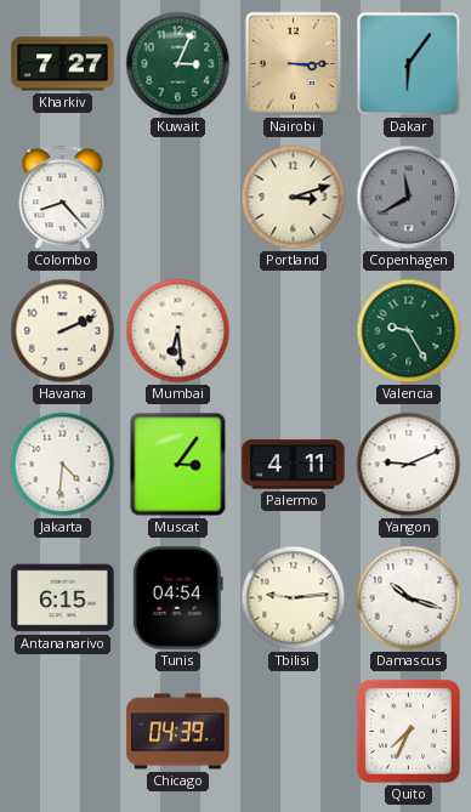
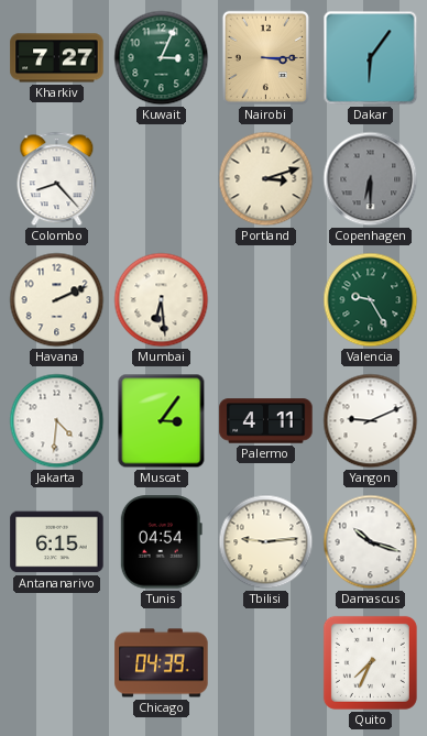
Copenhagen: 11:40 -> 6:30 (371, 179)
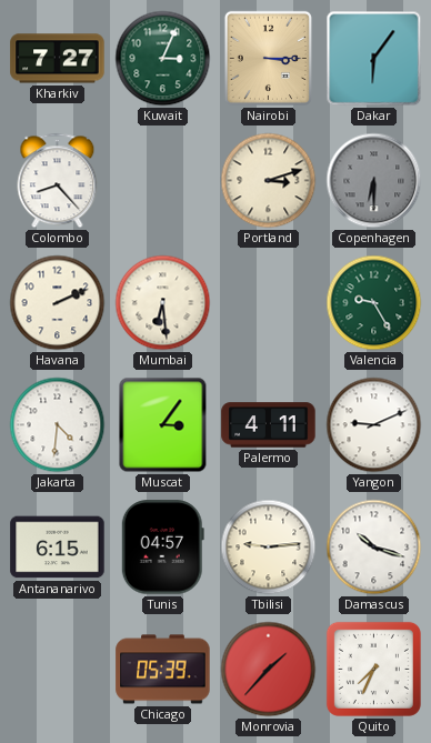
Tunis: 04:54 -> 04:57 (162, 548)
Chicago: 04:39 -> 05:39 (163, 670)
Monrovia: none -> 1:37 (269, 670)
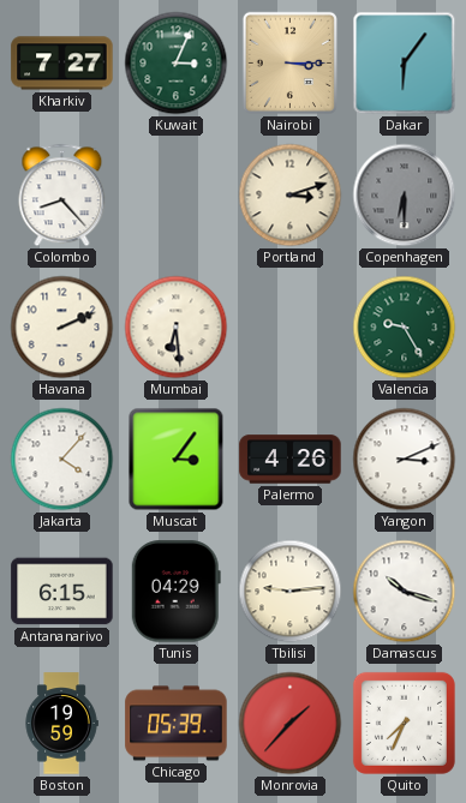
Jakarta: 4:31 -> 4:07 (62, 460)
Palermo: 4:11 -> 4:26 (291, 460)
Yangon: 9:11 -> 3:11 (405, 460)
Tunis: 04:57 -> 04:29 (175, 592)
Boston: none -> 19:59 (61, 724)
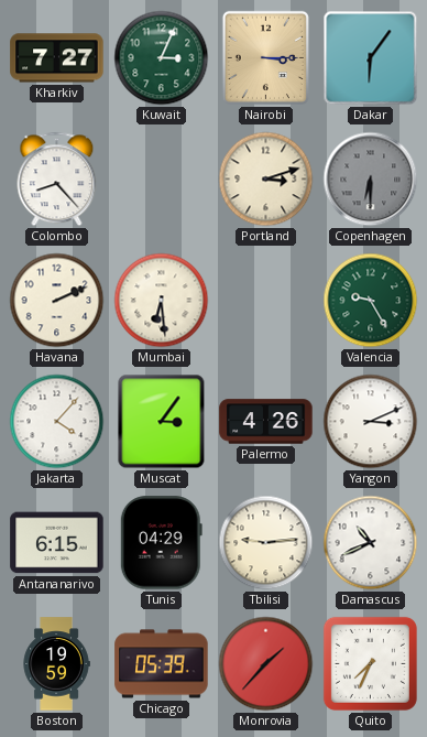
Damascus: 10:18 -> 10:41 (371, 543)
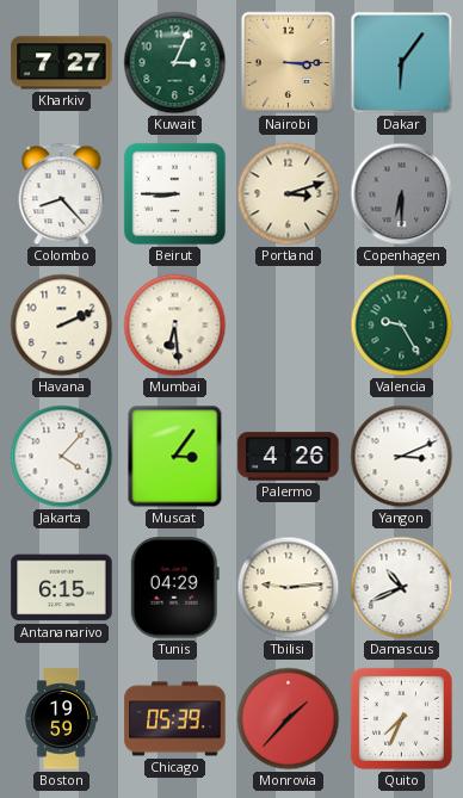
Beirut: none -> 8:45 (174, 193)
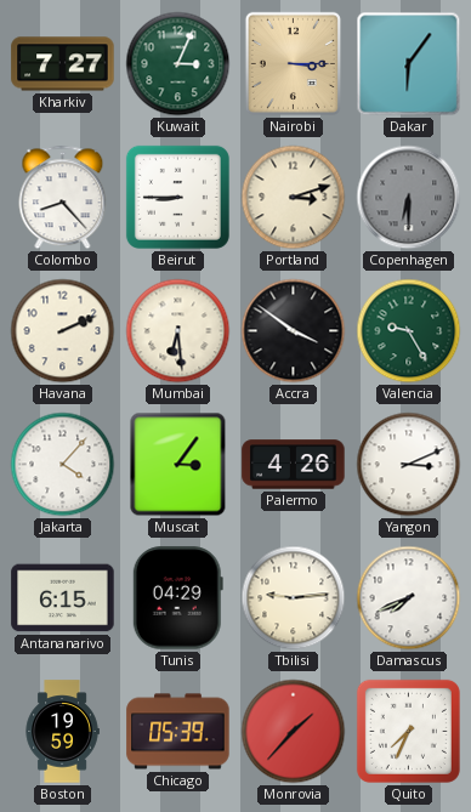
Accra: none -> 3:51 (294, 331)
Damascus: 10:41 -> 7:41 (409, 598)
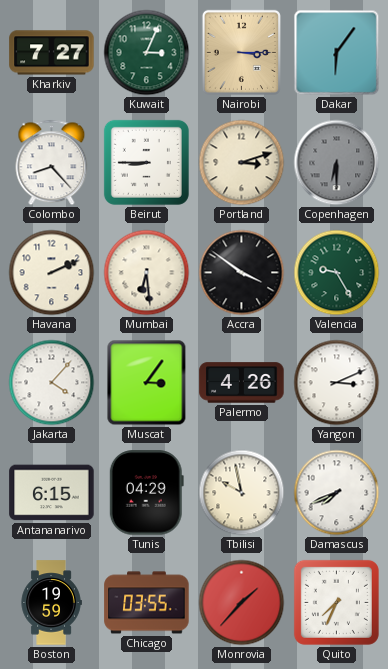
Tbilisi: 9:14 -> 9:58 (242, 493)
Chicago: 05:39 -> 03:55 (147, 603)
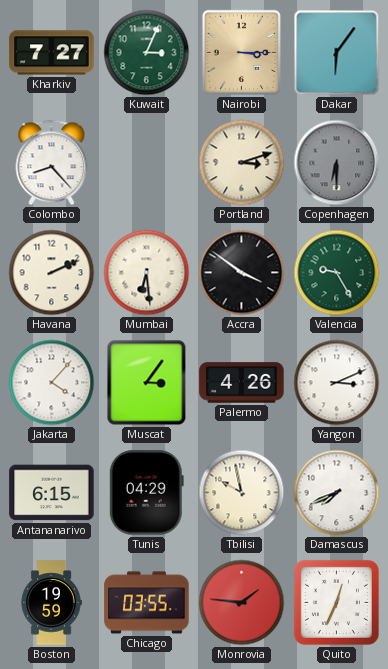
Beirut: 8:45 -> none (146, 162)
Monrovia: 1:37 -> 1:46 (242, 603)
Quito: 7:34 -> 12:34 (336, 602)
